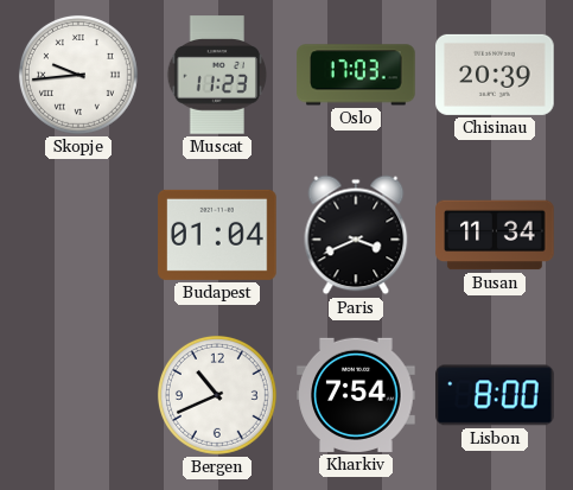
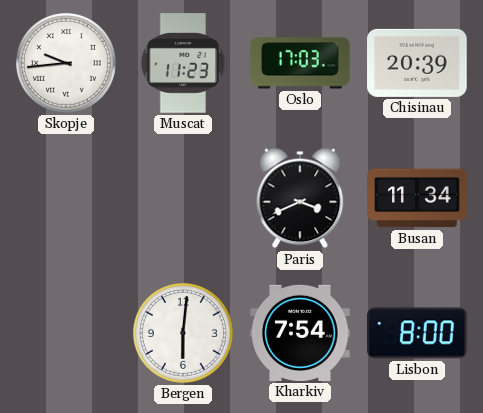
Budapest: 01:04 -> none (217, 235)
Bergen: 10:41 -> 6:01 (183, 333)
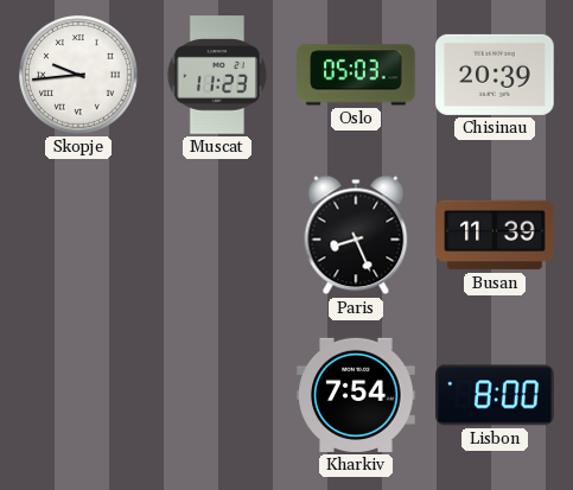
Oslo: 17:03 -> 05:03 (356, 75)
Paris: 3:41 -> 8:26 (356, 235)
Busan: 11:34 -> 11:39 (495, 235)
Bergen: 6:01 -> none (183, 333)
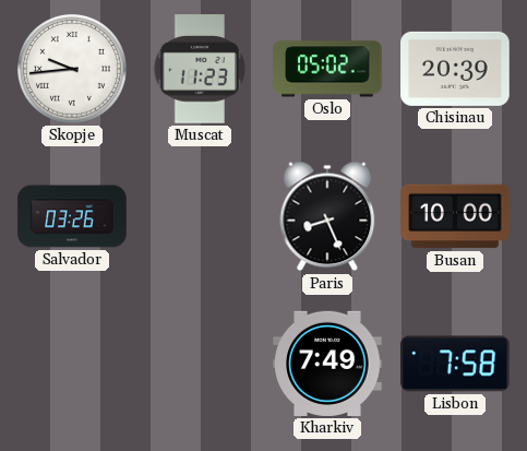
Oslo: 05:03 -> 05:02 (327, 69)
Salvador: none -> 03:26 (72, 216)
Busan: 11:39 -> 10:00 (455, 216)
Kharkiv: 7:54 -> 7:49 (327, 364)
Lisbon: 8:00 -> 7:58 (455, 364)
